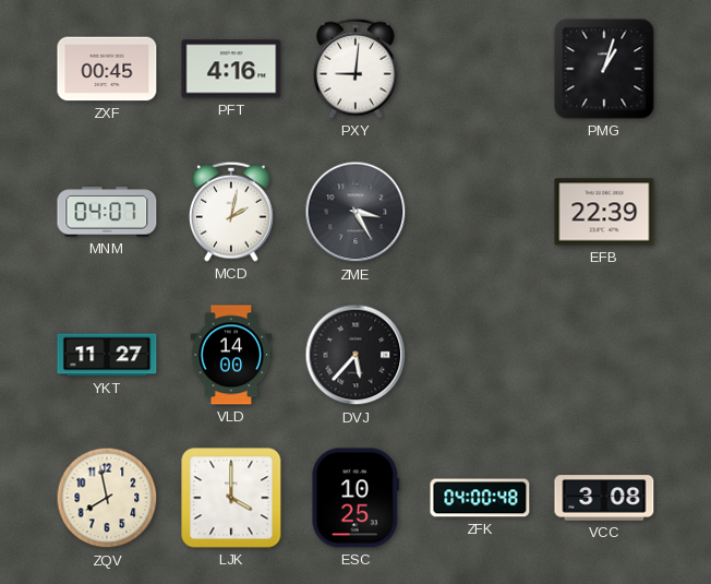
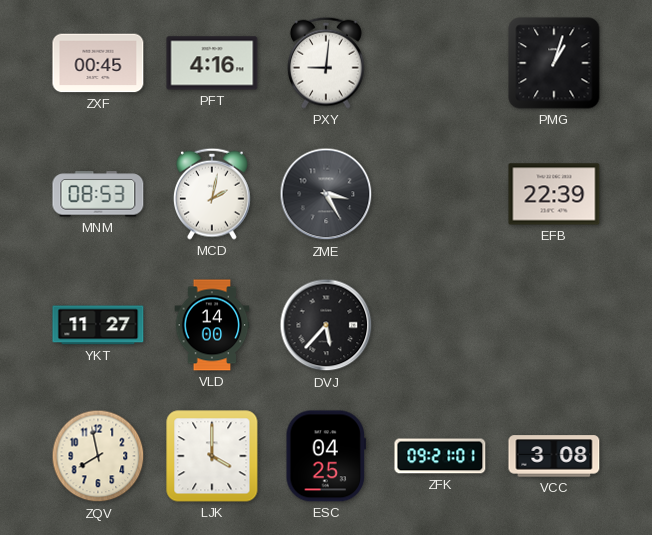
MNM: 04:07 -> 08:53 (98, 194)
ESC: 10:25 -> 04:25 (326, 456)
ZFK: 04:00 -> 09:21 (440, 456)
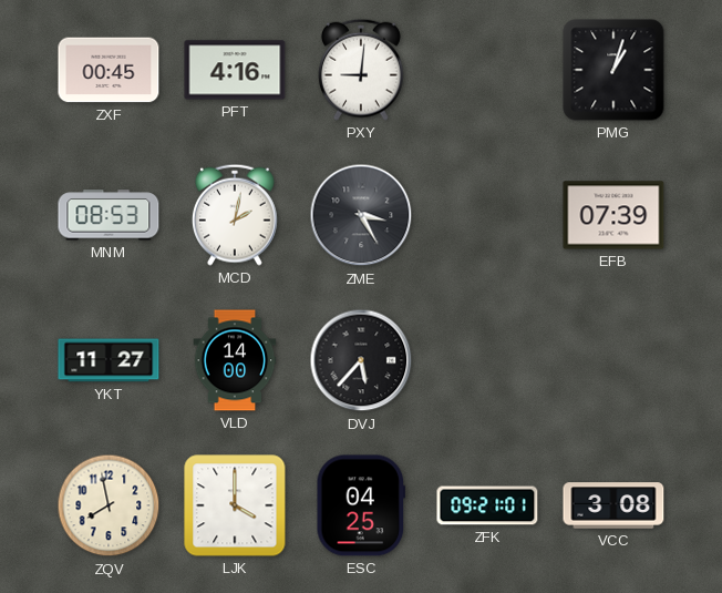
EFB: 22:39 -> 07:39 (613, 215)
